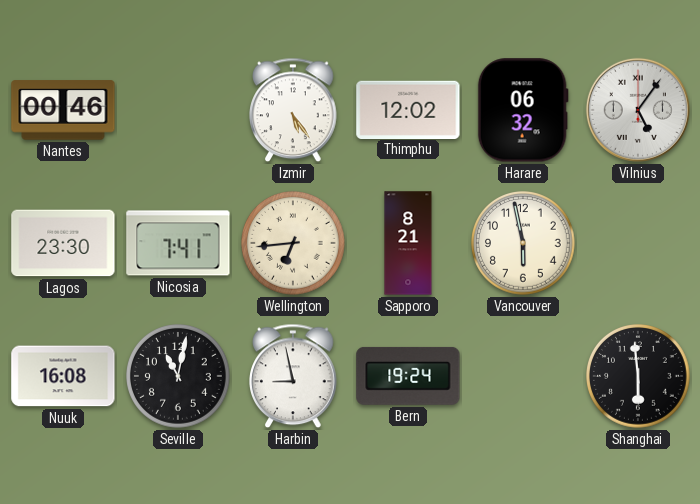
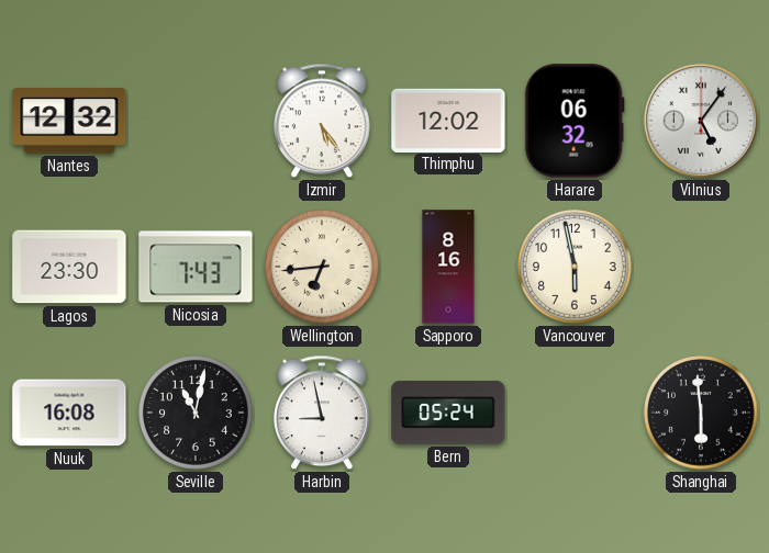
Nantes: 00:46 -> 12:32 (69, 121)
Nicosia: 7:41 -> 7:43 (196, 267)
Sapporo: 8:21 -> 8:16 (448, 267)
Bern: 19:24 -> 05:24 (448, 413)
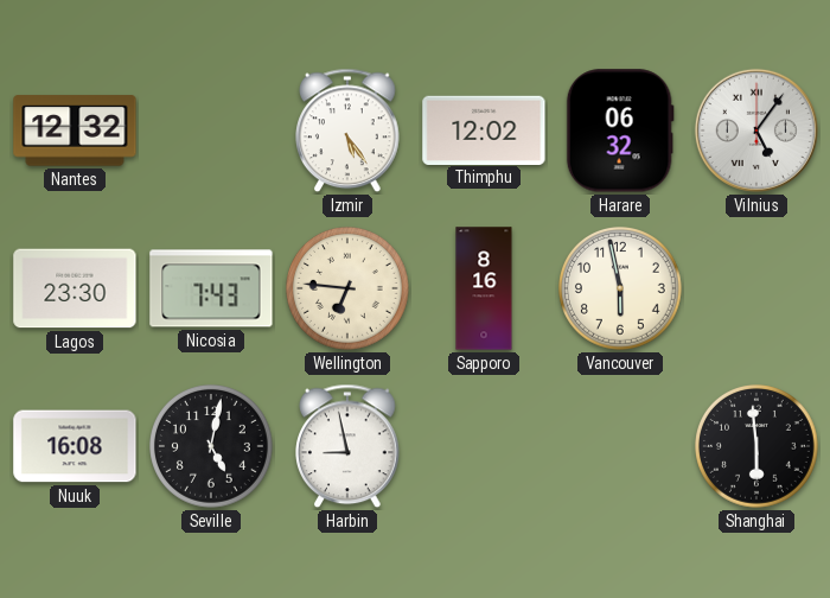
Wellington: 6:44 -> 6:46 (349, 290)
Seville: 11:02 -> 5:02 (212, 447)
Bern: 05:24 -> none (448, 413)
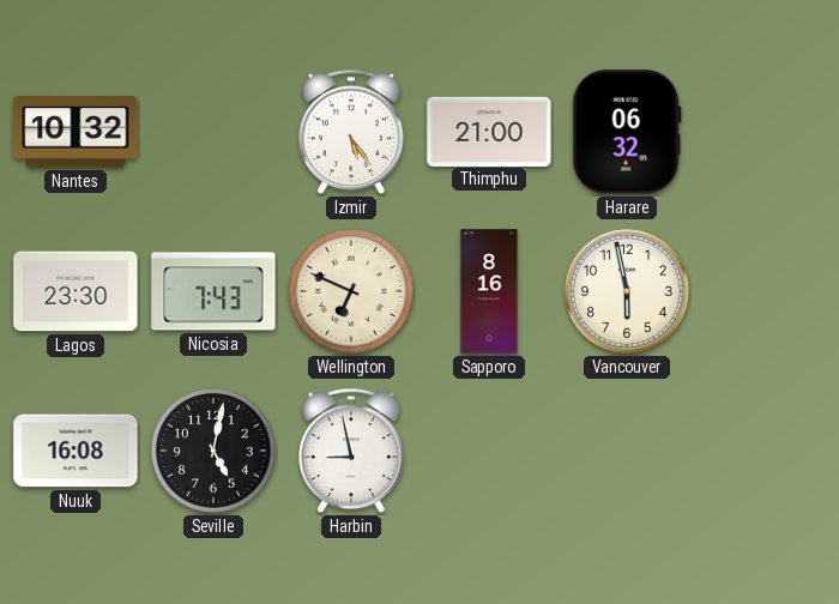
Nantes: 12:32 -> 10:32 (76, 132)
Thimphu: 12:02 -> 21:00 (489, 131)
Vilnius: 5:06 -> none (756, 131)
Wellington: 6:46 -> 6:49 (352, 292)
Shanghai: 5:59 -> none (758, 447)
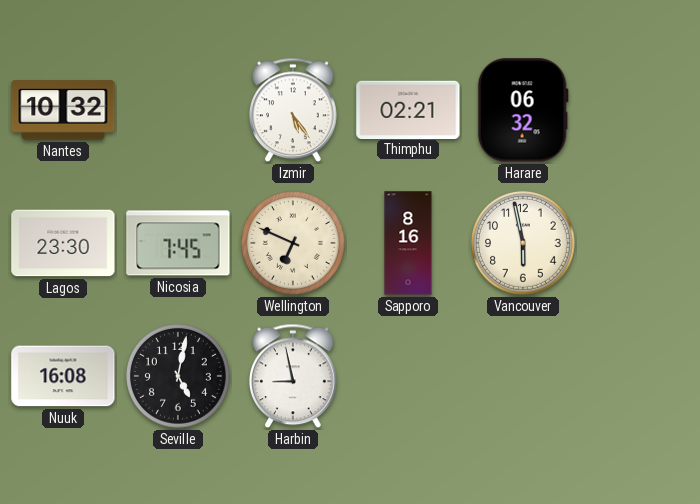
Thimphu: 21:00 -> 02:21 (408, 109)
Nicosia: 7:43 -> 7:45 (178, 243)
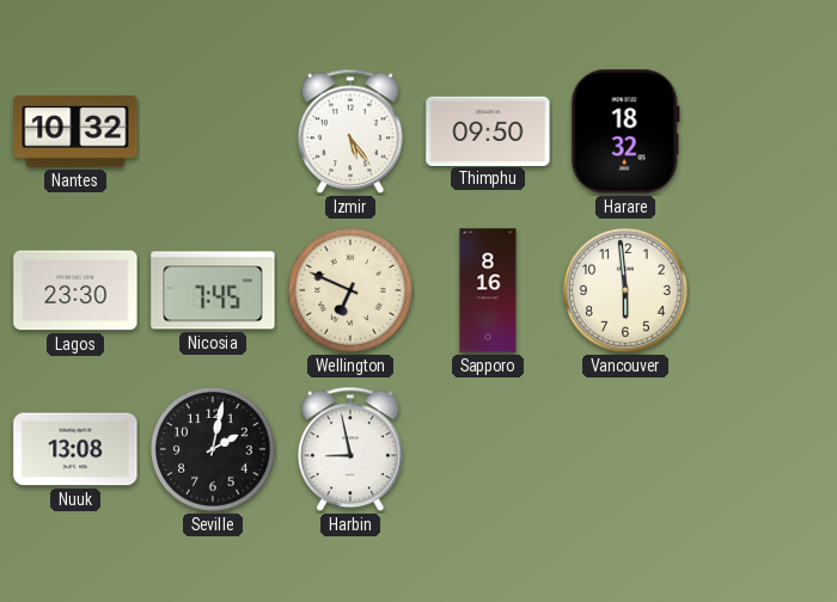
Thimphu: 02:21 -> 09:50 (488, 130)
Harare: 06:32 -> 18:32 (625, 131)
Vancouver: 5:58 -> 5:59 (627, 291)
Nuuk: 16:08 -> 13:08 (75, 449)
Seville: 5:02 -> 2:02 (214, 450)
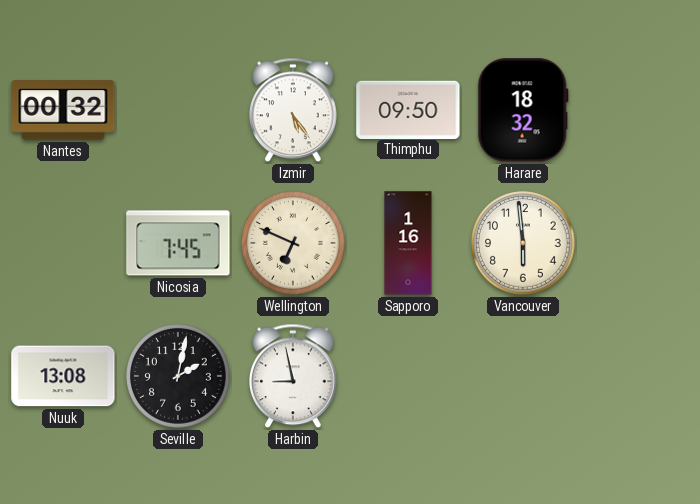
Nantes: 10:32 -> 00:32 (63, 110)
Lagos: 23:30 -> none (75, 290)
Sapporo: 8:16 -> 1:16 (408, 243)
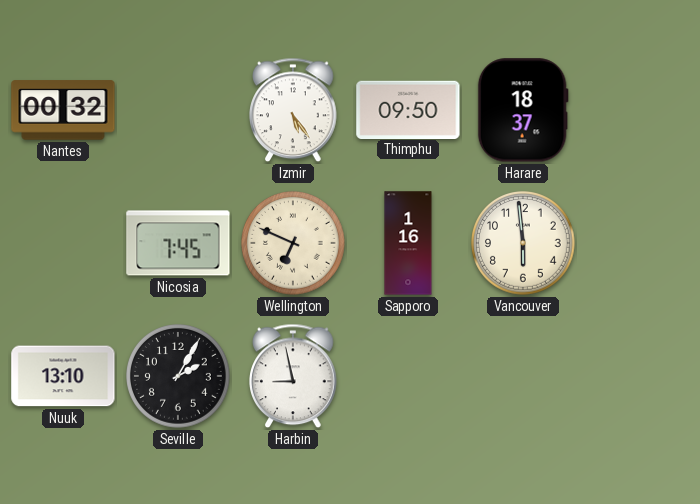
Harare: 18:32 -> 18:37 (523, 110)
Nuuk: 13:08 -> 13:10 (63, 376)
Seville: 2:02 -> 2:05 (179, 377)
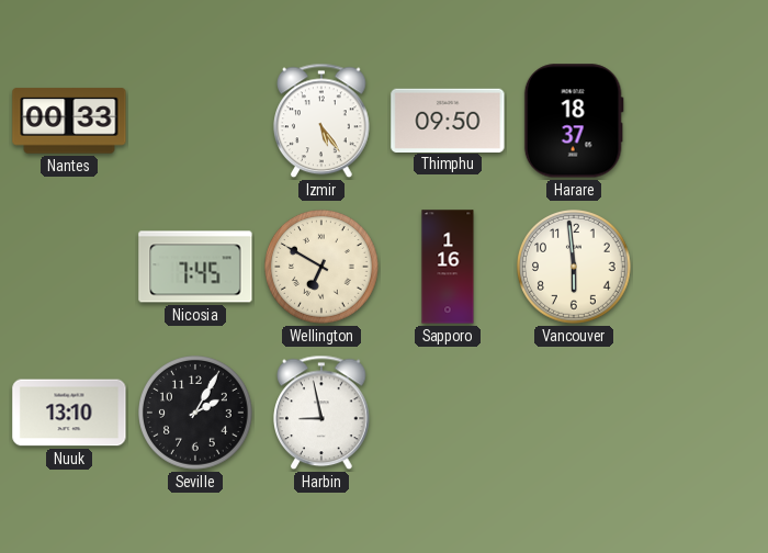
Nantes: 00:32 -> 00:33 (69, 121)
Wellington: 6:49 -> 6:50 (323, 268)
